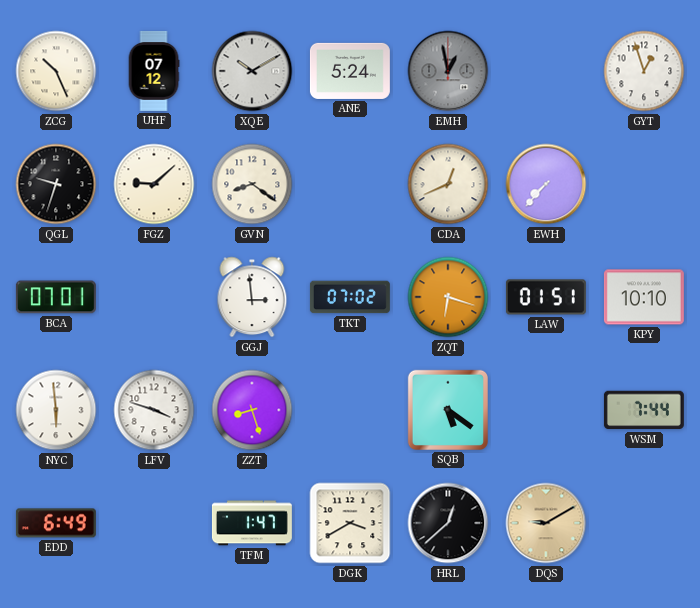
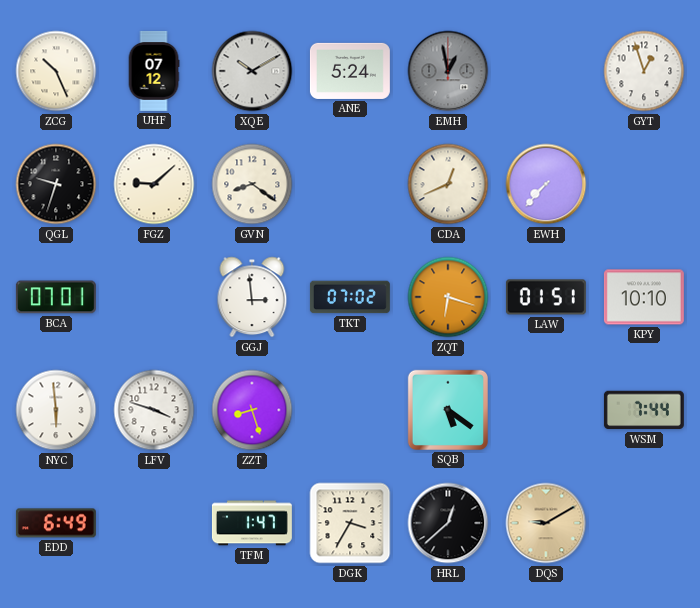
DGK: 3:40 -> 3:35 (350, 523)
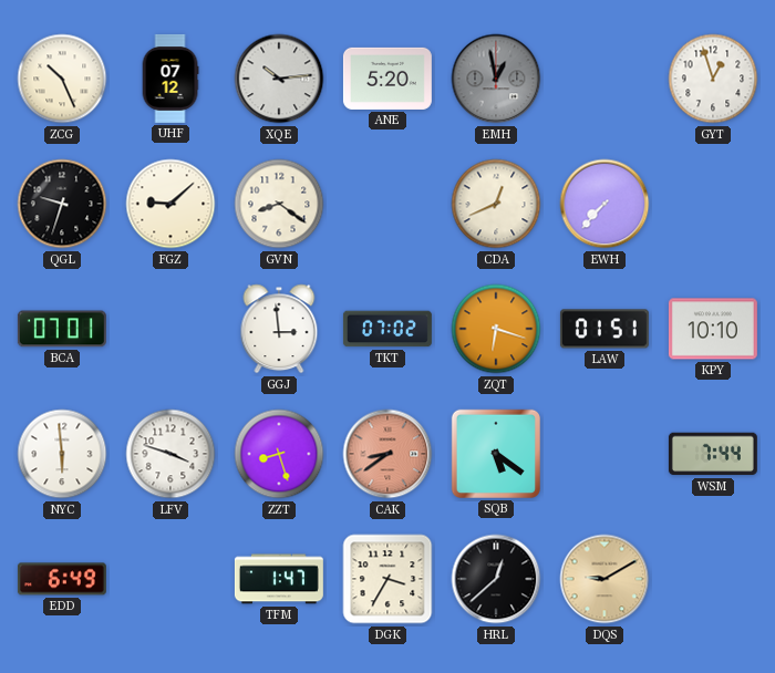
XQE: 10:10 -> 10:14 (279, 79)
ANE: 5:24 -> 5:20 (387, 79)
CAK: none -> 8:39 (387, 454)
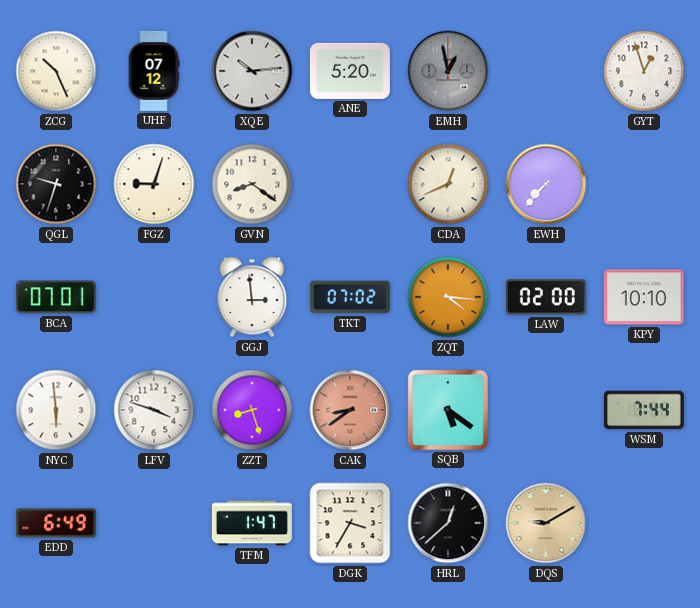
FGZ: 9:08 -> 9:03 (154, 184)
ZQT: 6:18 -> 4:16 (448, 297)
LAW: 01:51 -> 02:00 (546, 297)
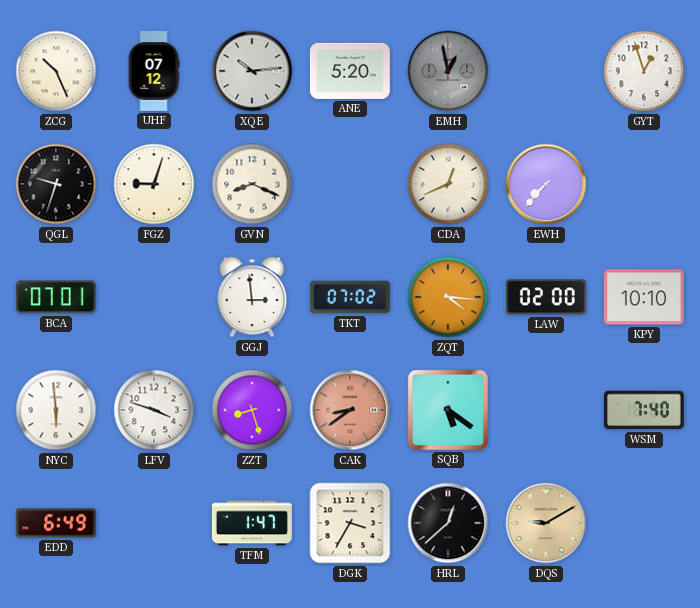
GVN: 8:21 -> 8:19 (252, 184)
WSM: 7:44 -> 7:40 (644, 410)
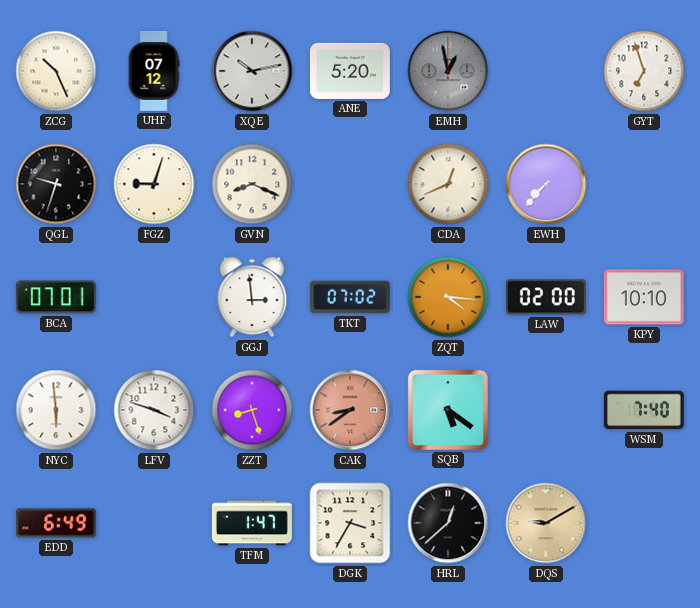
XQE: 10:14 -> 10:13 (252, 71)
GYT: 12:57 -> 6:57 (644, 71)
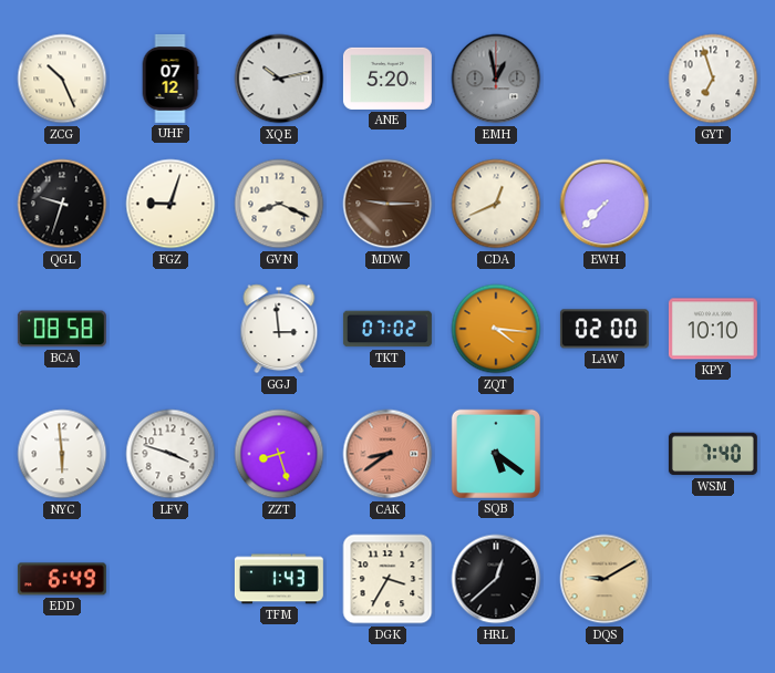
MDW: none -> 9:15 (387, 204)
BCA: 07:01 -> 08:58 (62, 329)
TFM: 1:47 -> 1:43 (279, 579)
